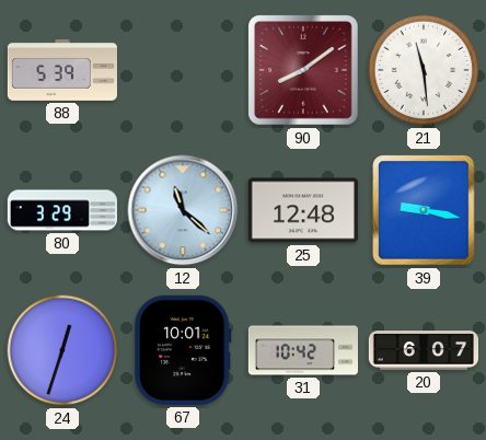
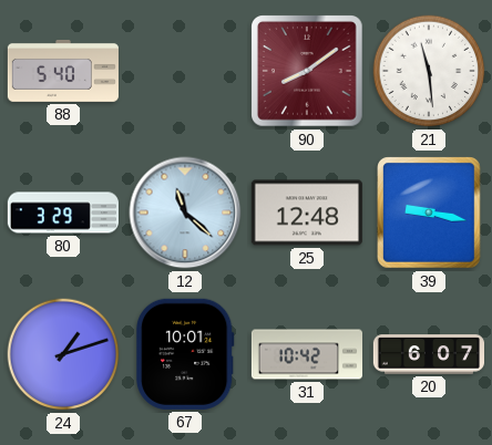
88: 5:39 -> 5:40 (63, 71)
24: 12:33 -> 1:12 (63, 354)
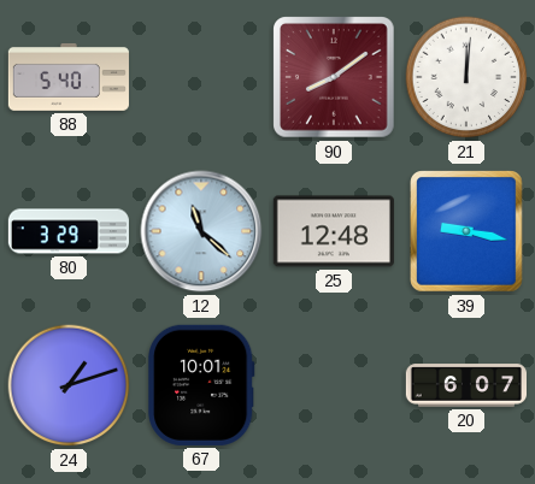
21: 11:29 -> 12:01 (466, 77)
31: 10:42 -> none (306, 354)
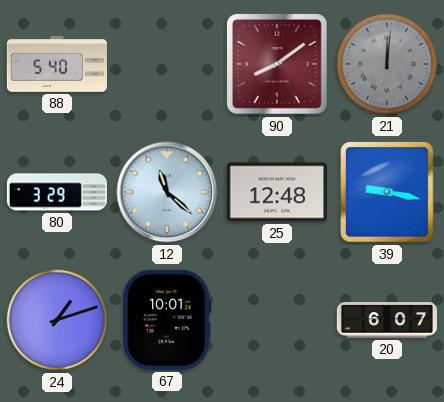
21 dial: white -> grey (387, 64)
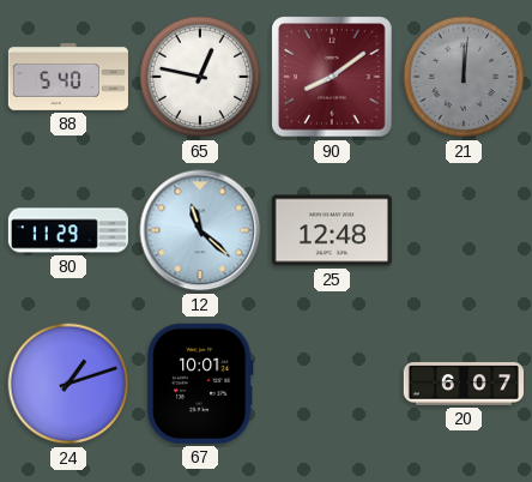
65: none -> 12:47 (200, 77)
80: 3:29 -> 11:29 (68, 230)
39: 9:17 -> none (388, 192)
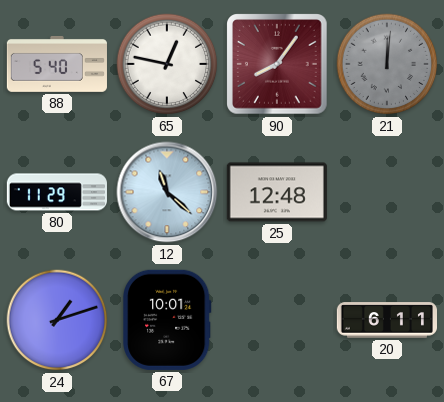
90: 8:09 -> 8:06 (278, 65)
20: 6:07 -> 6:11 (386, 320)
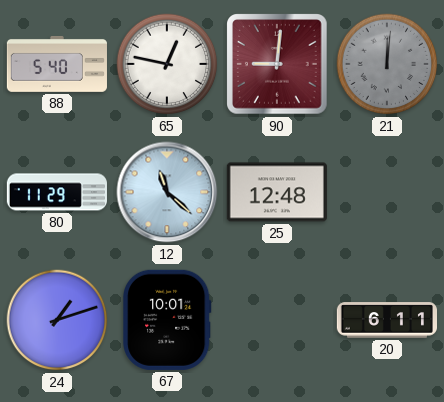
90: 8:06 -> 9:01 (278, 65)
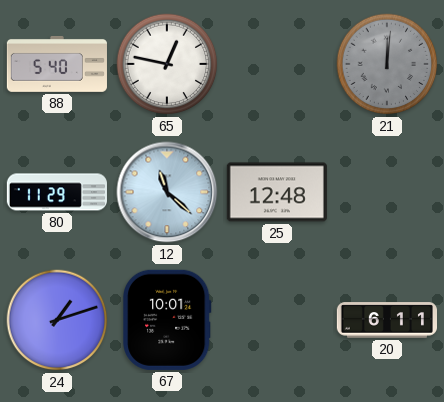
90: 9:01 -> none (278, 65)
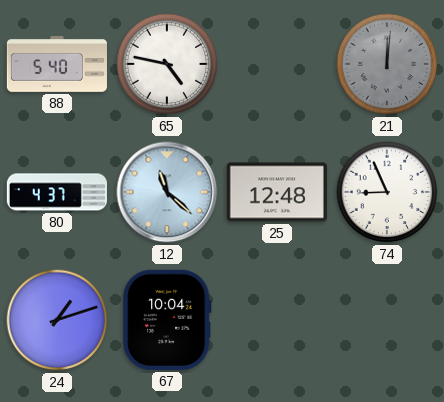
65: 12:47 -> 4:47 (167, 64)
80: 11:29 -> 4:37 (57, 192)
74: none -> 8:56 (387, 192)
67: 10:01 -> 10:04 (168, 320)
20: 6:11 -> none (386, 320)
